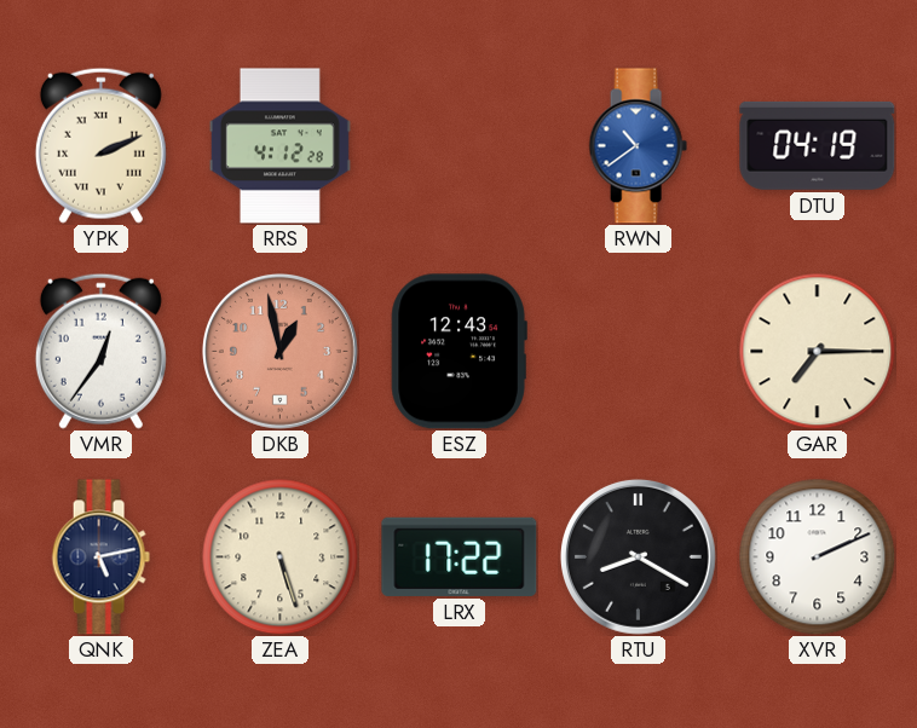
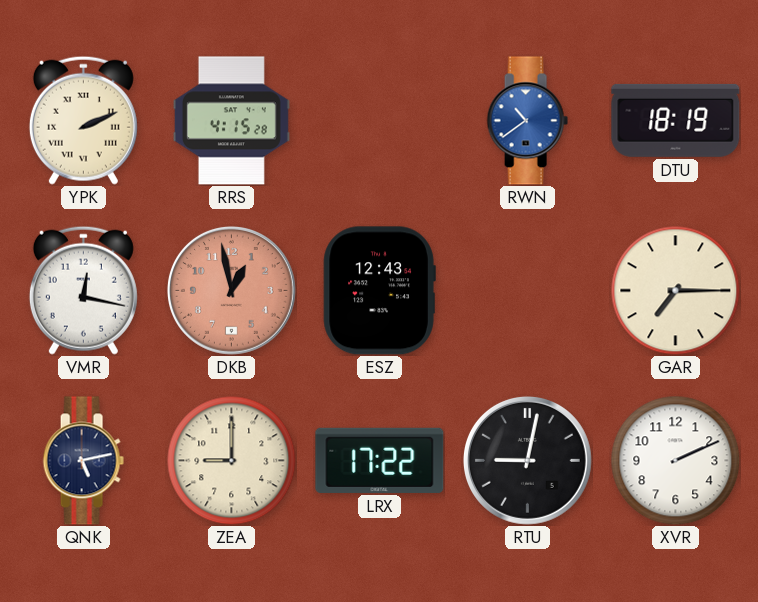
RRS: 4:12 -> 4:15 (231, 121)
DTU: 04:19 -> 18:19 (676, 120)
VMR: 12:36 -> 12:17 (83, 290)
ZEA: 5:27 -> 9:00 (231, 460)
RTU: 8:20 -> 9:02 (527, 460)
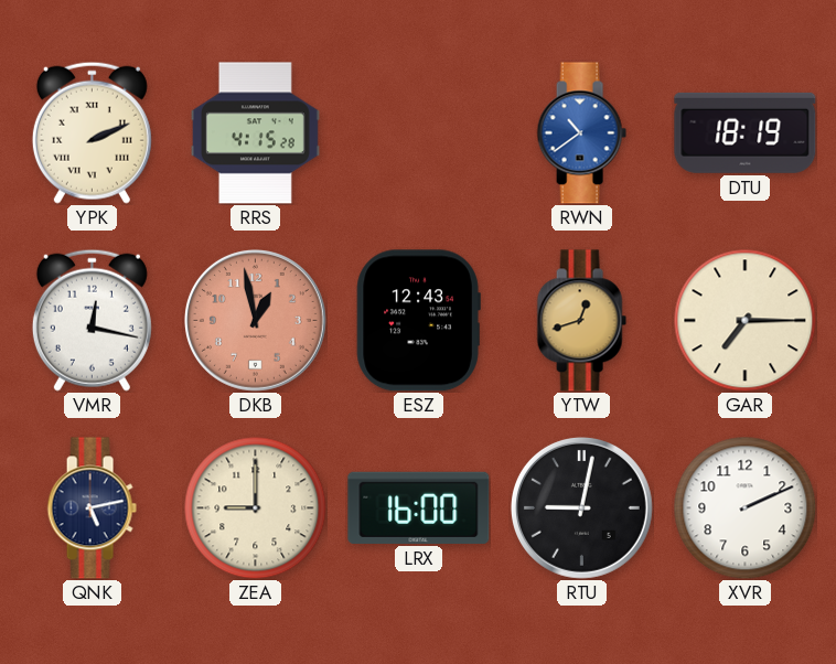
YTW: none -> 12:42 (581, 321)
LRX: 17:22 -> 16:00 (419, 507)
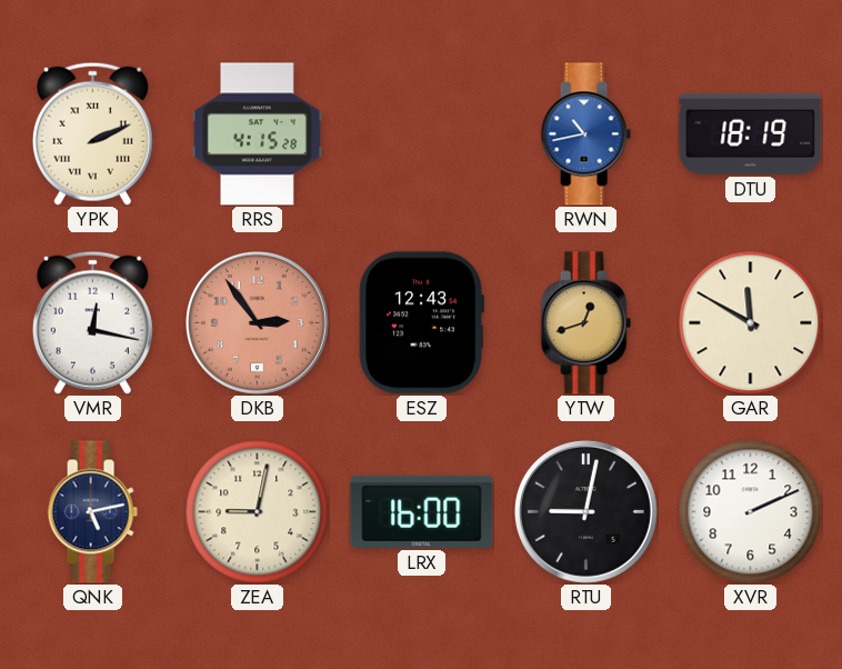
RWN: 10:39 -> 10:43 (585, 134)
DKB: 12:58 -> 2:54 (257, 322)
GAR: 7:15 -> 11:50 (750, 322)
ZEA: 9:00 -> 9:02 (257, 511)
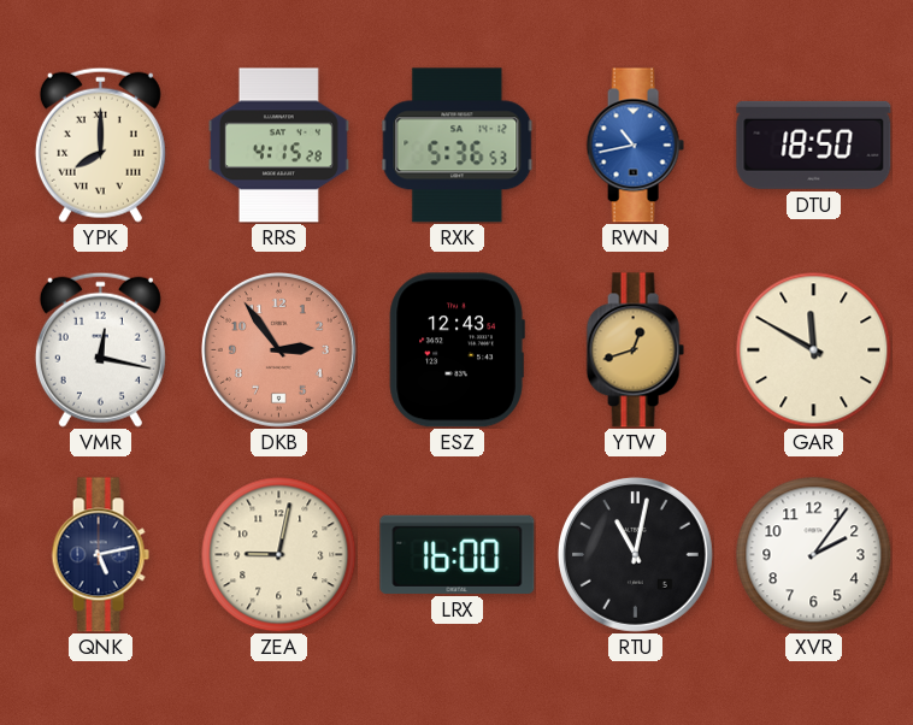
YPK: 2:11 -> 8:00 (100, 145)
RXK: none -> 5:36 (458, 146)
DTU: 18:19 -> 18:50 (814, 145)
RTU: 9:02 -> 11:02 (635, 554)
XVR: 2:11 -> 2:06 (813, 554)
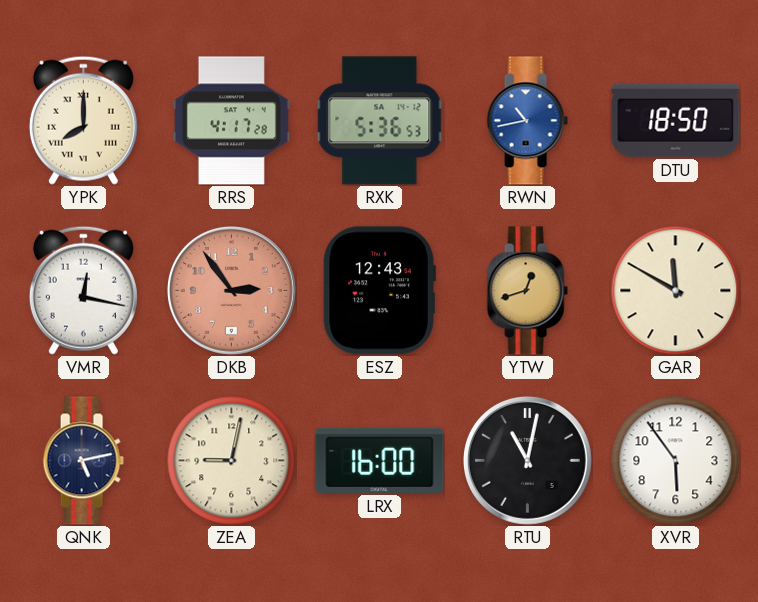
RRS: 4:15 -> 4:17 (231, 121)
XVR: 2:06 -> 5:54 (675, 460)
